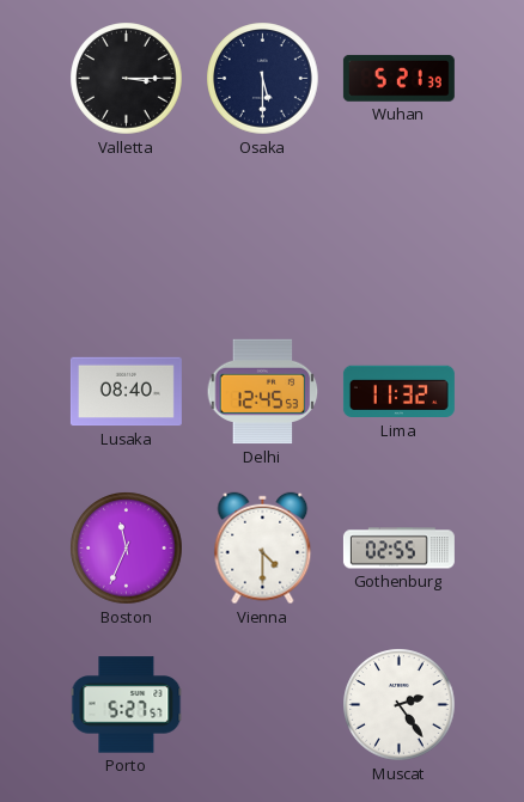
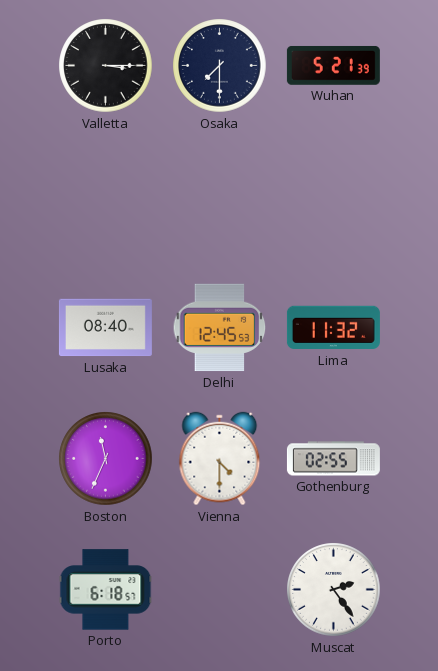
Osaka: 5:30 -> 7:30 (220, 66)
Porto: 5:27 -> 6:18 (106, 590)
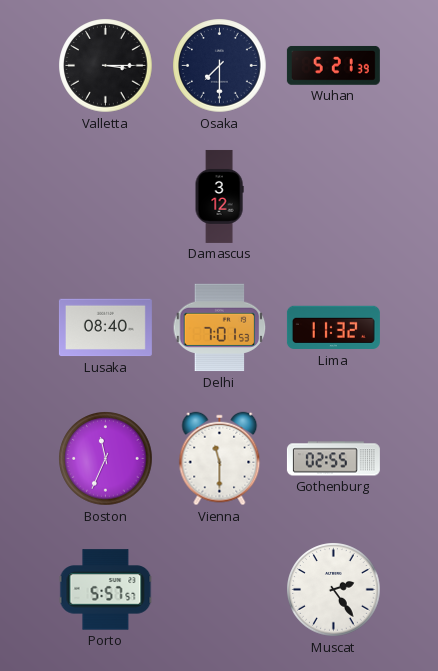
Damascus: none -> 3:12 (219, 196)
Delhi: 12:45 -> 7:01 (220, 328)
Vienna: 4:30 -> 11:30 (220, 459)
Porto: 6:18 -> 5:57 (106, 590)
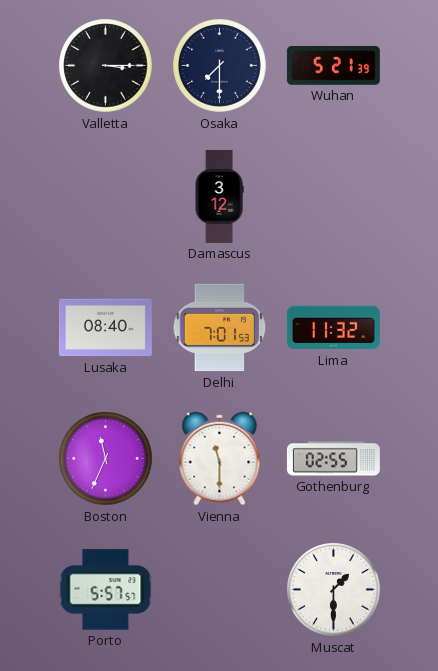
Muscat: 2:24 -> 1:30 (334, 590)
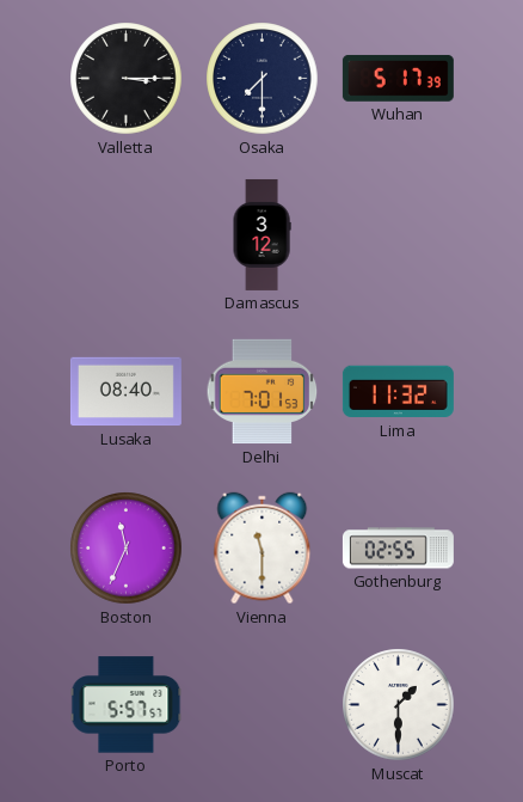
Wuhan: 5:21 -> 5:17 (398, 78)
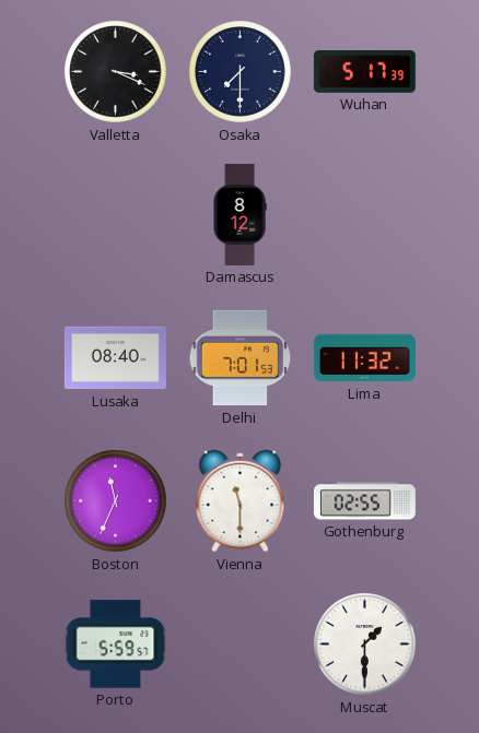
Valletta: 3:15 -> 3:19 (116, 72)
Damascus: 3:12 -> 8:12 (240, 214)
Porto: 5:57 -> 5:59 (116, 645)
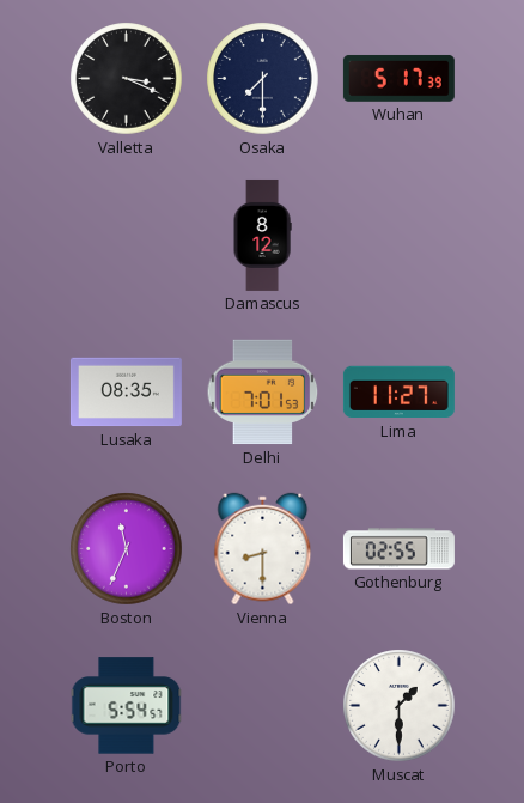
Lusaka: 08:40 -> 08:35 (126, 393)
Lima: 11:32 -> 11:27 (398, 393)
Vienna: 11:30 -> 8:30 (263, 549)
Porto: 5:59 -> 5:54 (127, 706)
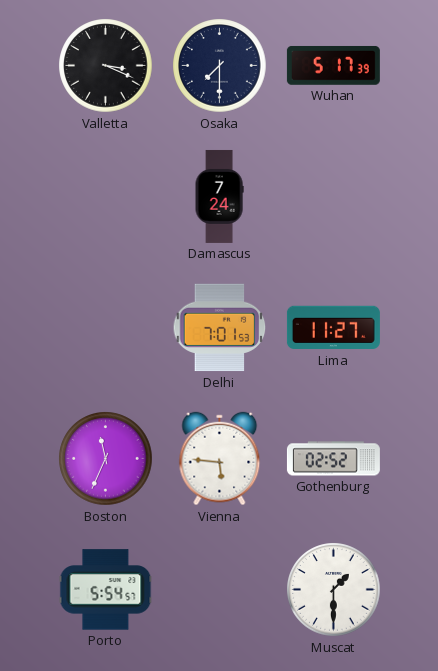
Damascus: 8:12 -> 7:24 (219, 196)
Lusaka: 08:35 -> none (126, 393)
Vienna: 8:30 -> 5:46 (220, 459)
Gothenburg: 02:55 -> 02:52 (333, 459)
